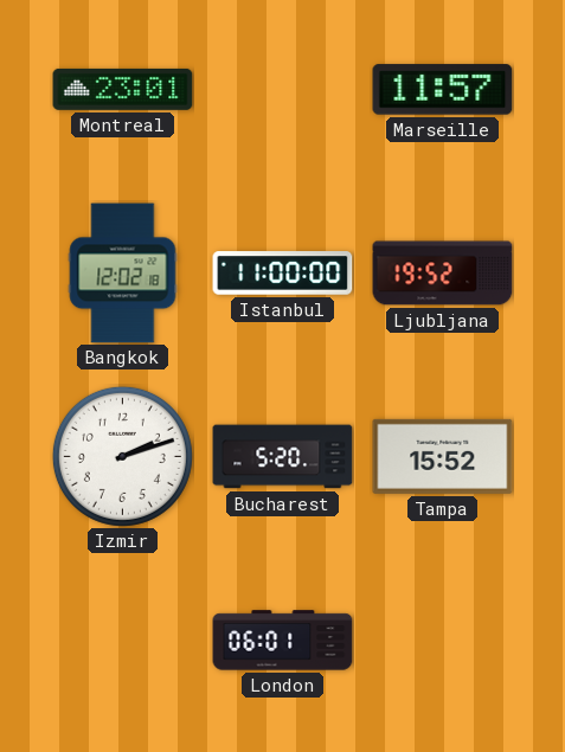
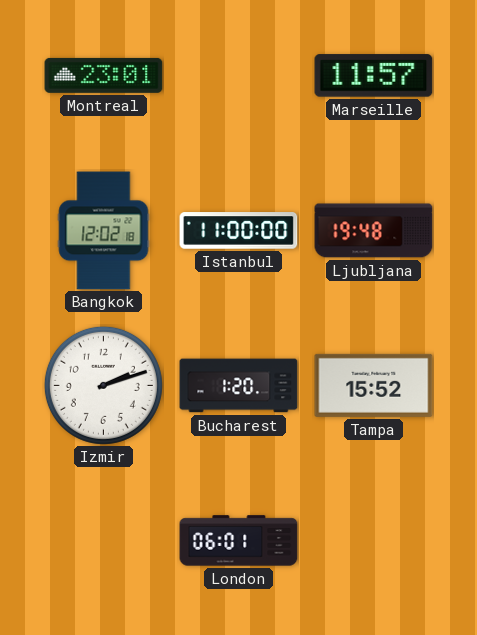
Ljubljana: 19:52 -> 19:48 (374, 231)
Bucharest: 5:20 -> 1:20 (239, 386)
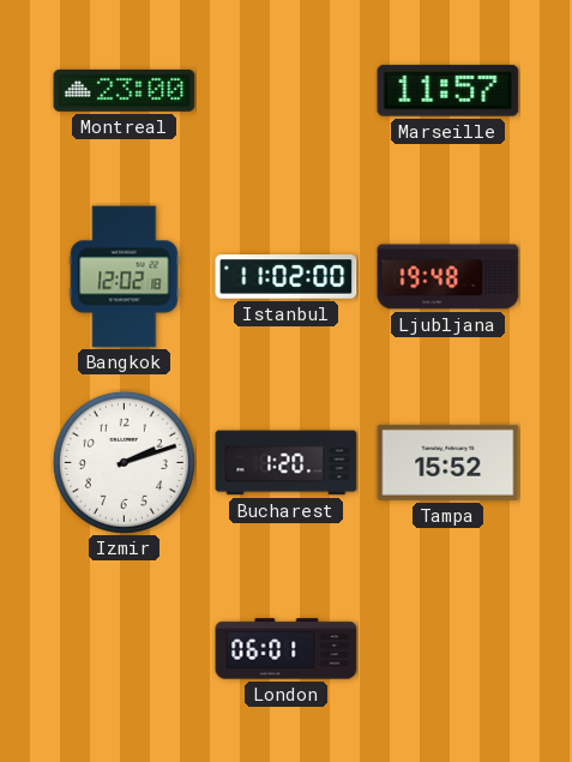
Montreal: 23:01 -> 23:00 (125, 90)
Istanbul: 11:00 -> 11:02 (287, 277)
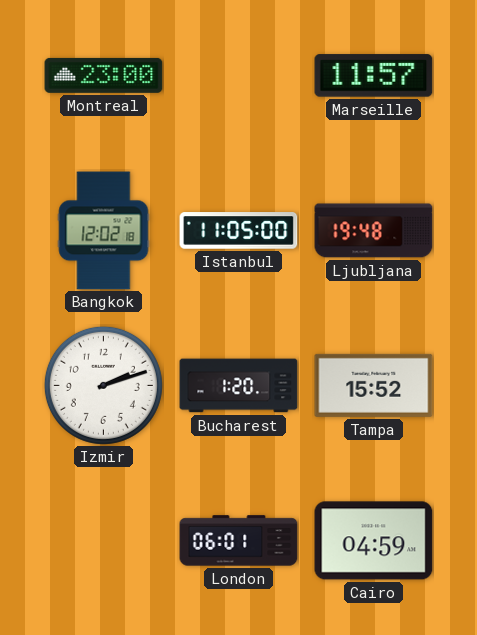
Istanbul: 11:02 -> 11:05 (239, 231)
Cairo: none -> 04:59 (374, 541)
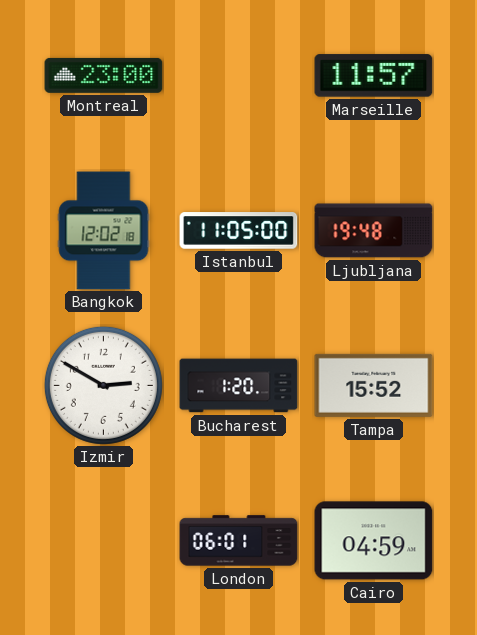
Izmir: 2:12 -> 2:50 (103, 385)
